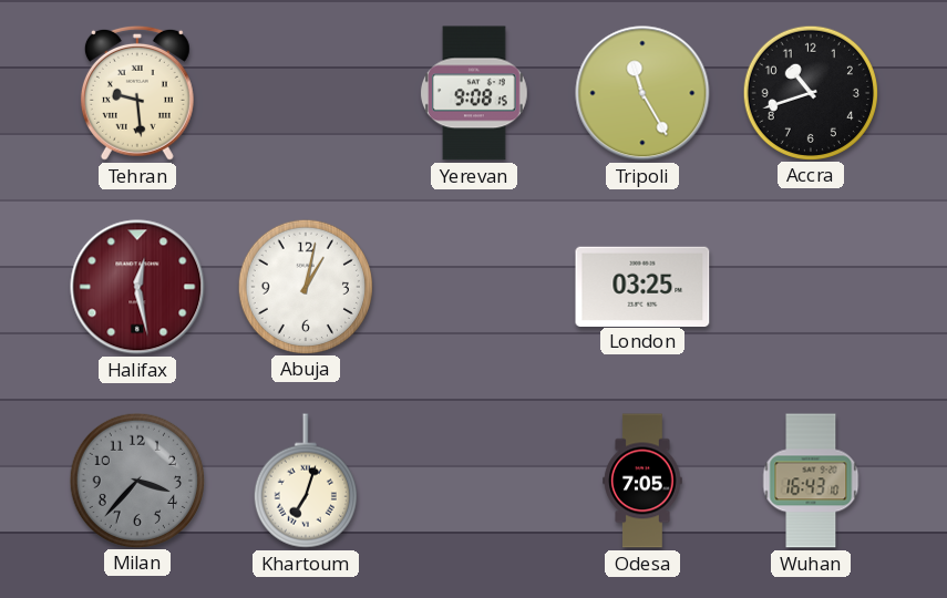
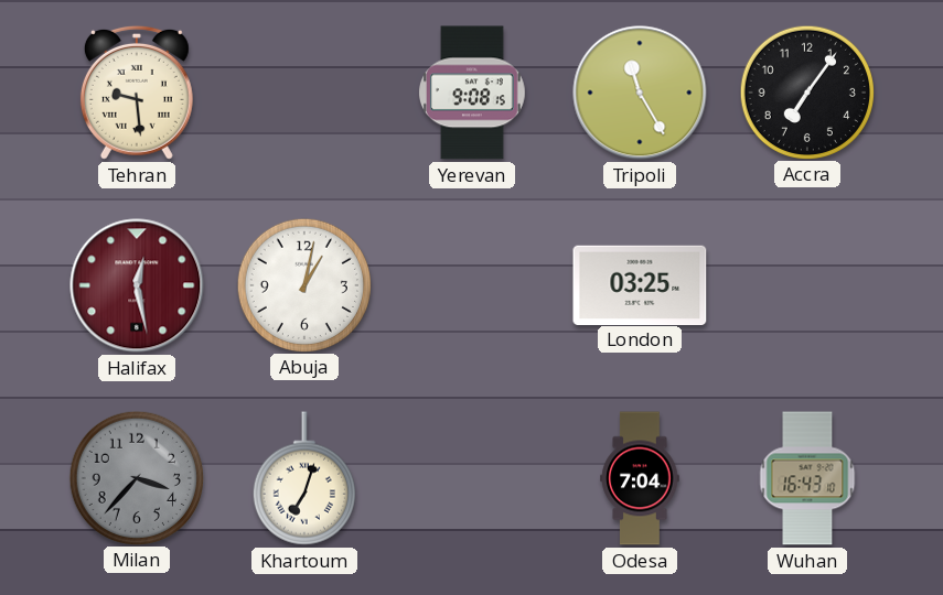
Accra: 10:42 -> 7:06 (806, 91)
Odesa: 7:05 -> 7:04 (640, 478)
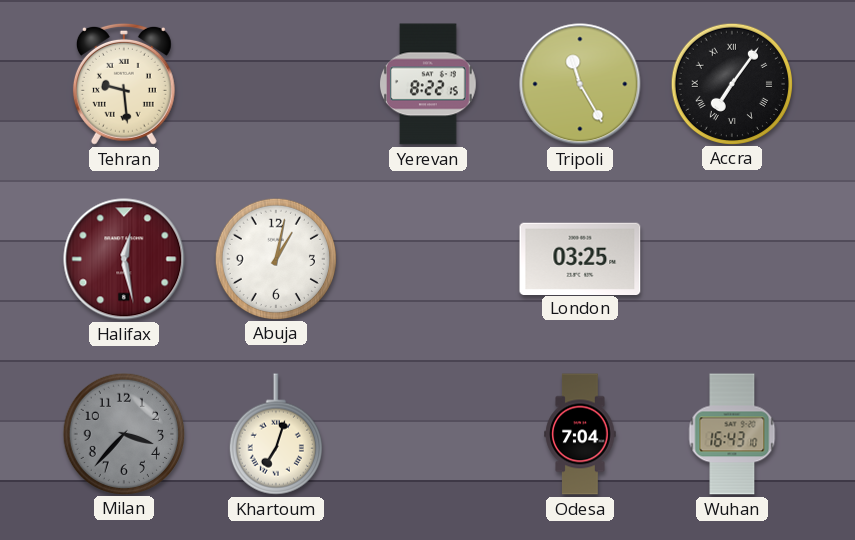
Yerevan: 9:08 -> 8:22 (429, 84)
Accra numerals: Arabic -> Roman (731, 83)
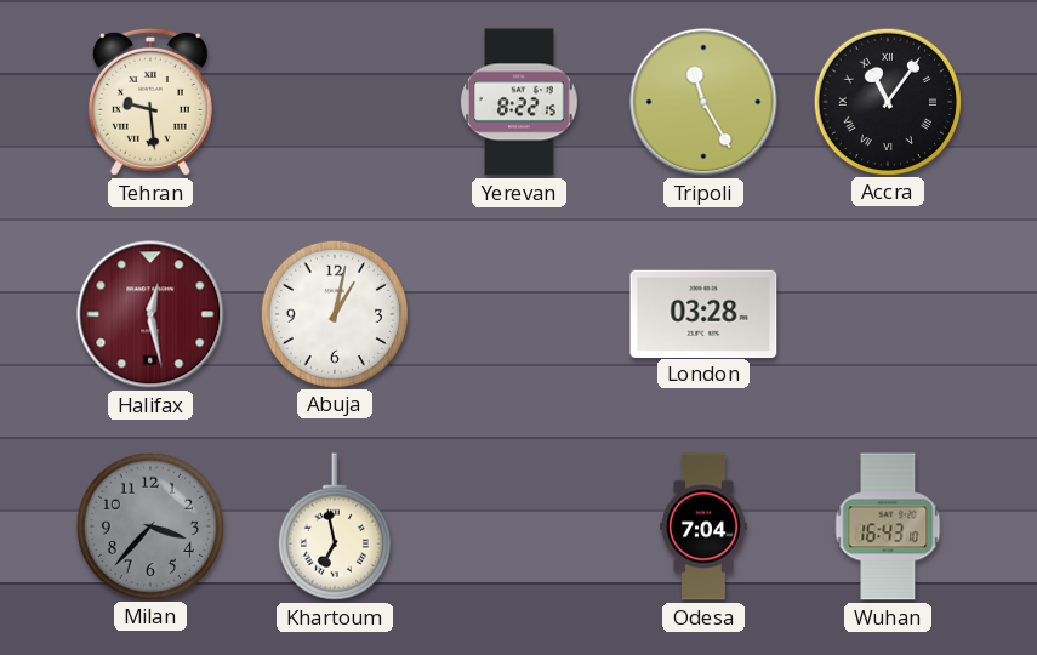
Accra: 7:06 -> 11:06 (887, 101)
London: 03:25 -> 03:28 (703, 313)
Khartoum: 7:03 -> 6:58 (335, 526)
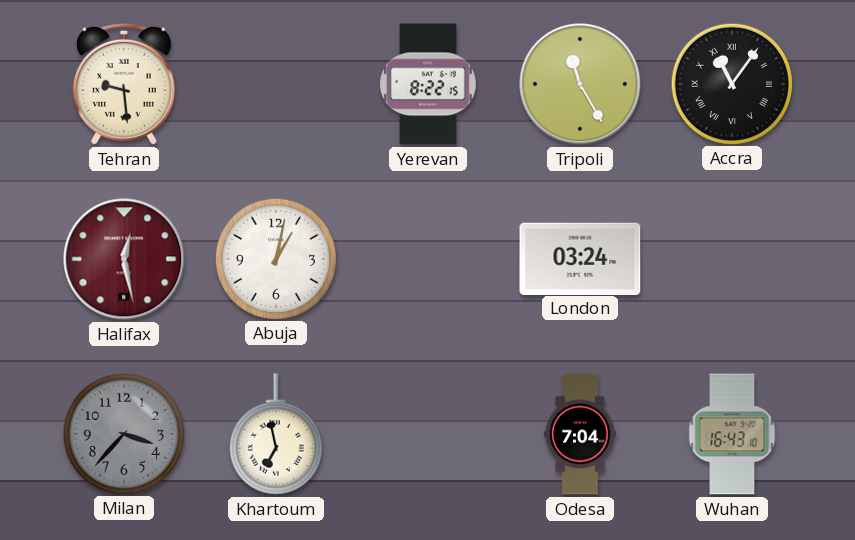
London: 03:28 -> 03:24 (580, 258)
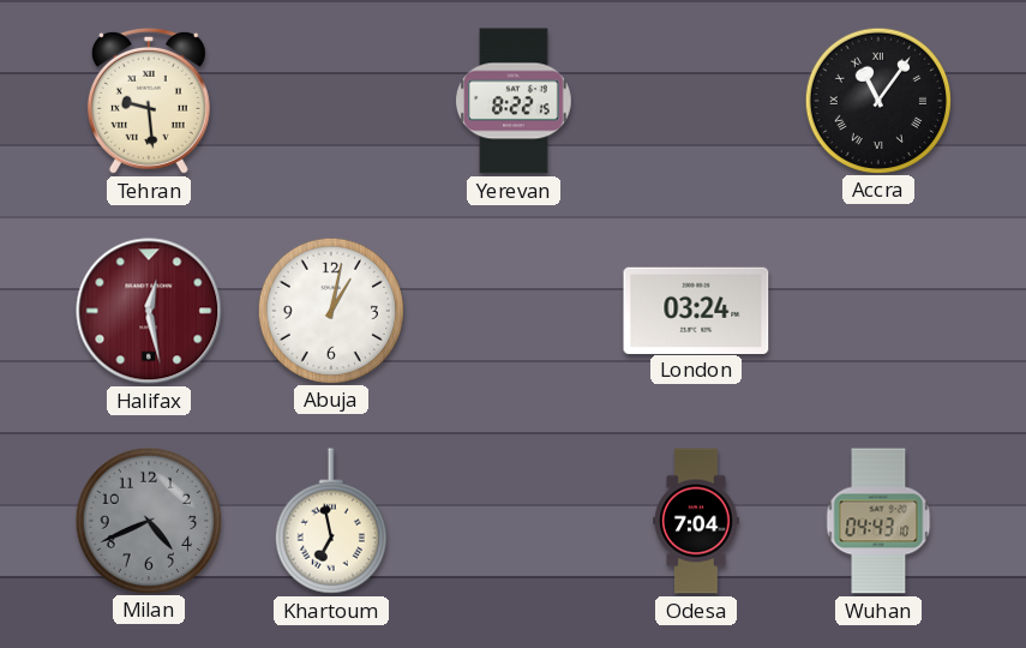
Tripoli: 11:25 -> none (580, 84)
Milan: 3:37 -> 4:41 (148, 520)
Wuhan: 16:43 -> 04:43 (878, 521)
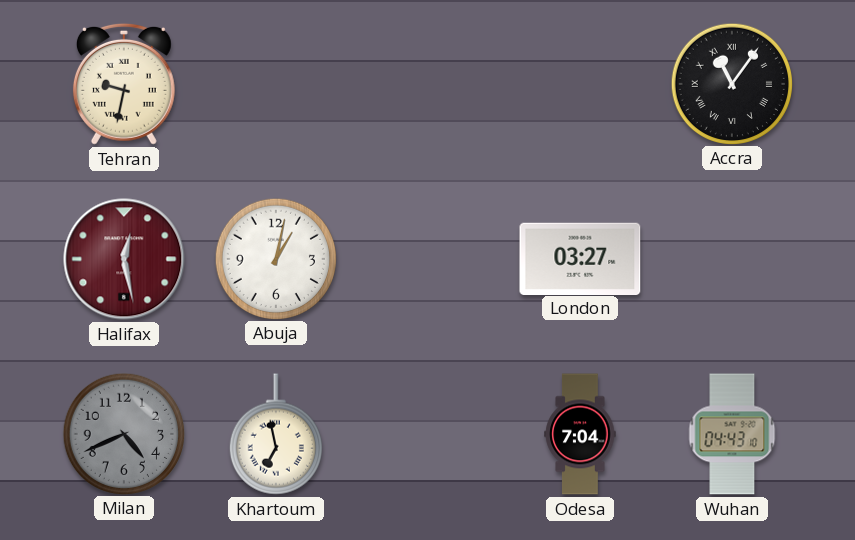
Tehran: 9:29 -> 9:32 (124, 84)
Yerevan: 8:22 -> none (515, 101)
London: 03:24 -> 03:27 (580, 258)
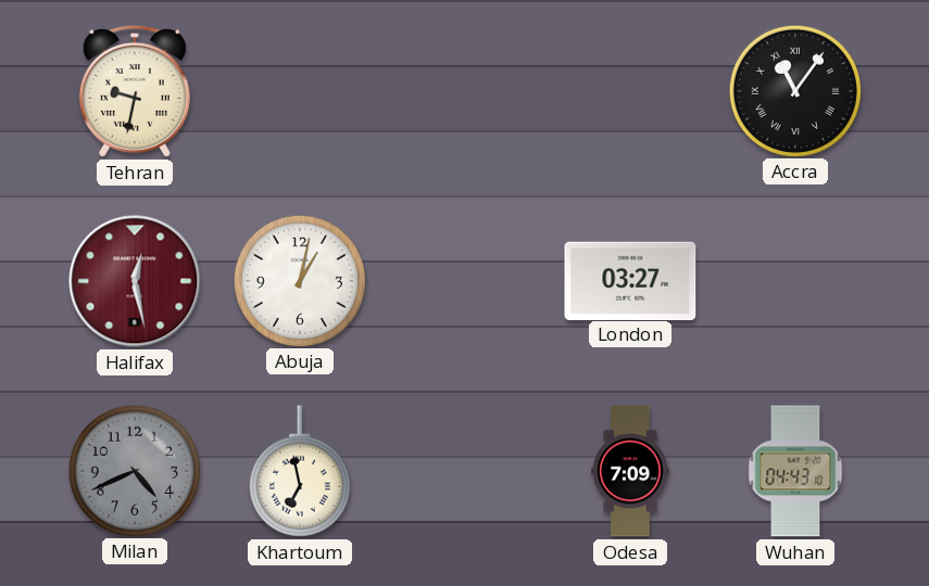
Odesa: 7:04 -> 7:09 (630, 471)
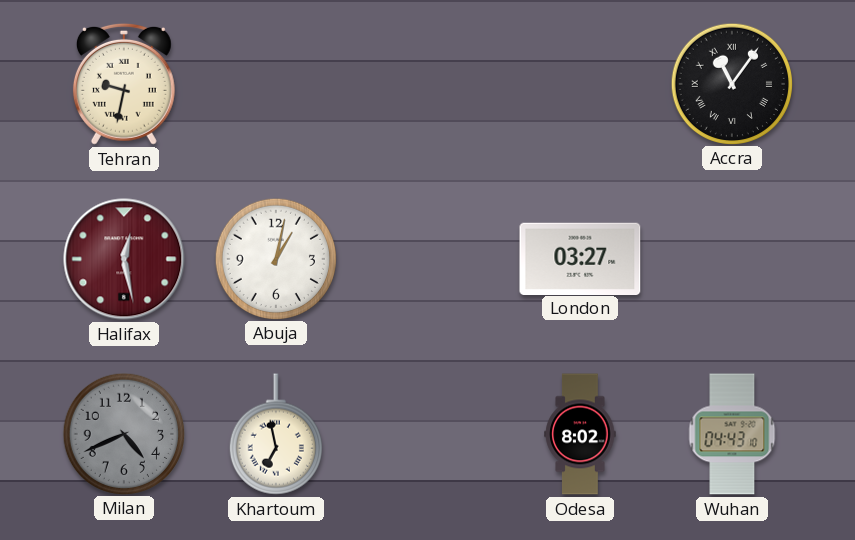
Odesa: 7:09 -> 8:02 (580, 434)
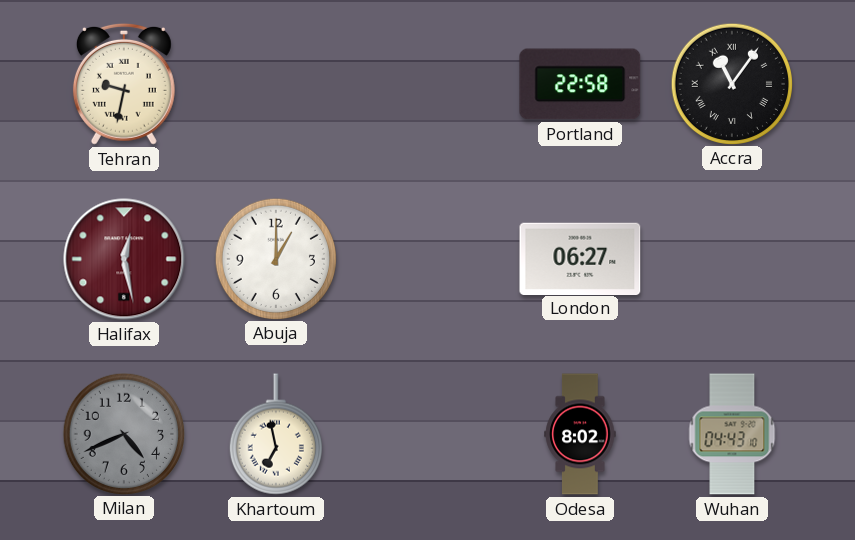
Portland: none -> 22:58 (580, 84)
Abuja: 1:02 -> 1:00 (275, 258)
London: 03:27 -> 06:27 (580, 258)
